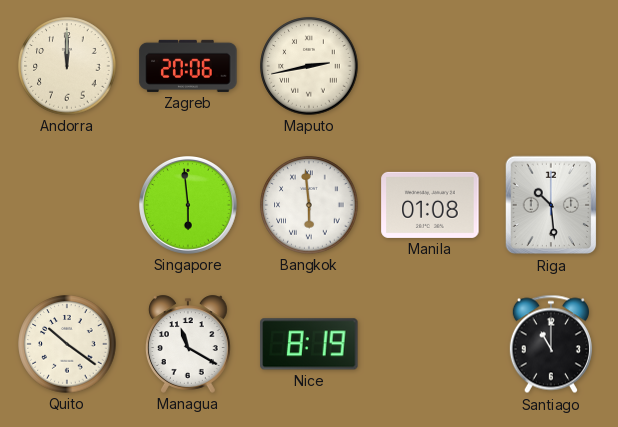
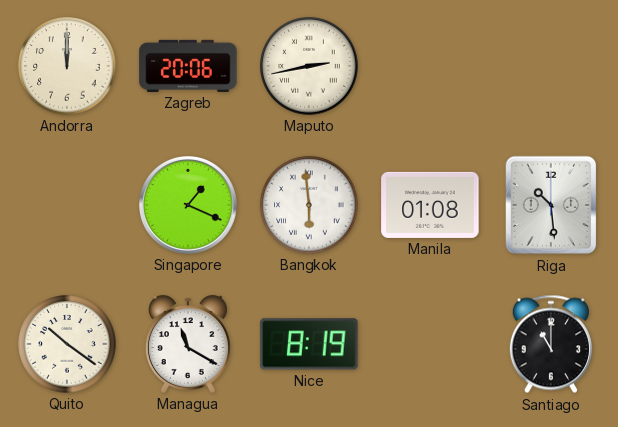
Singapore: 5:59 -> 1:19 (189, 206)
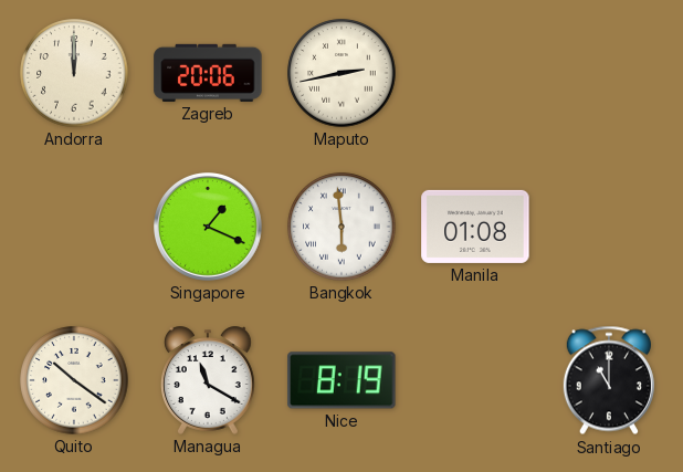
Riga: 10:29 -> none (551, 205)
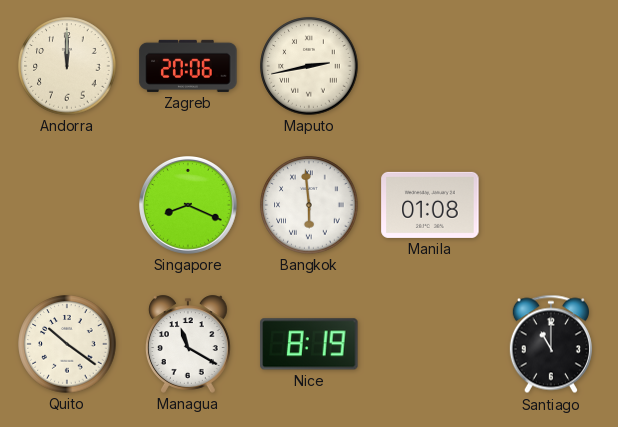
Singapore: 1:19 -> 8:19 (189, 206)
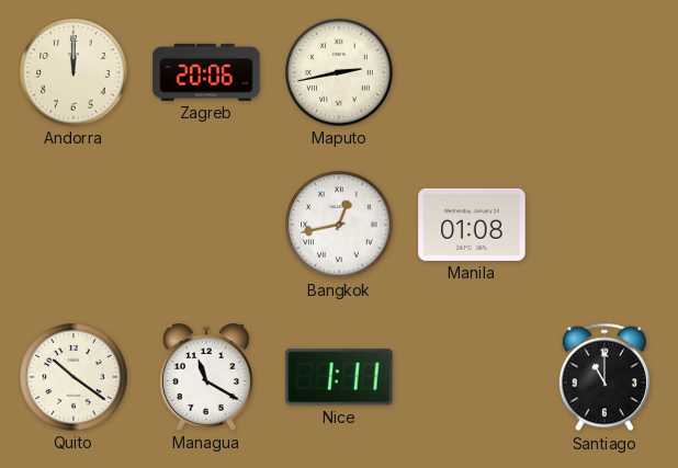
Singapore: 8:19 -> none (189, 206)
Bangkok: 5:59 -> 12:43 (339, 225)
Nice: 8:19 -> 1:11 (339, 377)
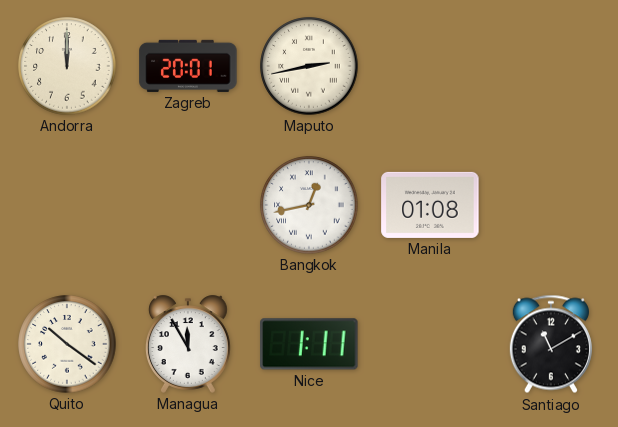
Zagreb: 20:06 -> 20:01 (188, 66)
Managua: 11:20 -> 11:55 (188, 344)
Santiago: 11:00 -> 11:10 (551, 344)
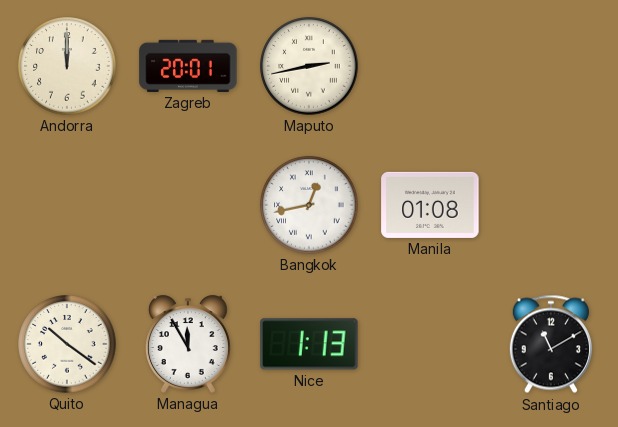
Nice: 1:11 -> 1:13 (309, 344)
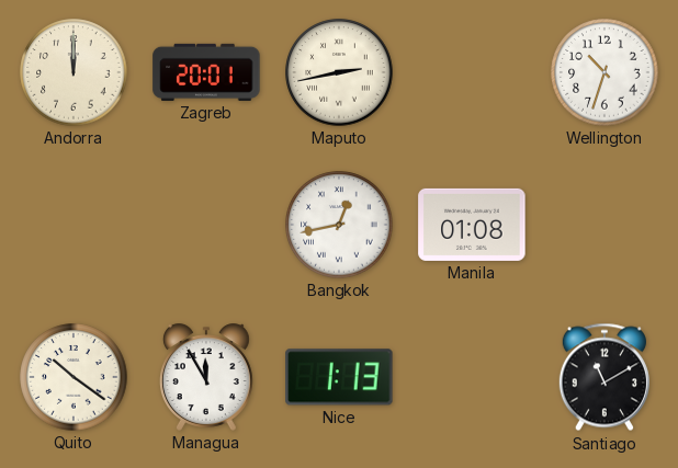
Wellington: none -> 10:33 (604, 72)
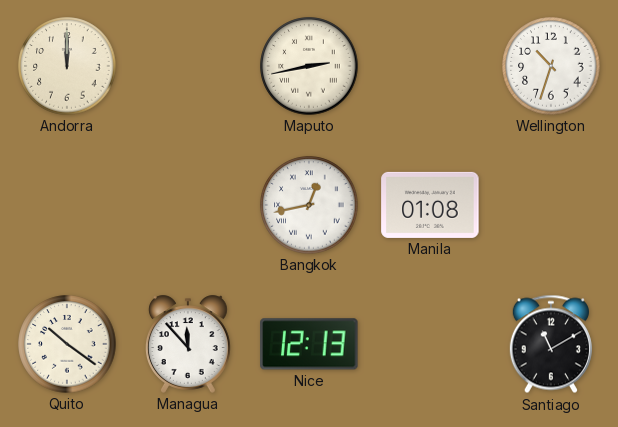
Zagreb: 20:01 -> none (206, 72)
Managua: 11:55 -> 11:53 (188, 344)
Nice: 1:13 -> 12:13 (309, 344)
